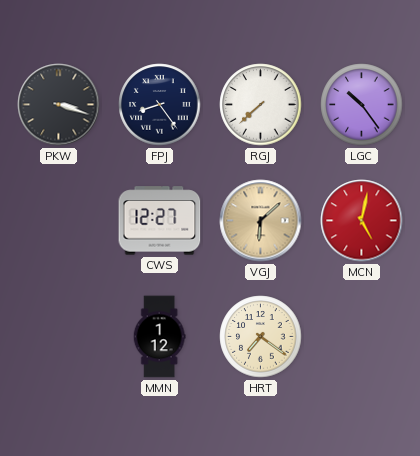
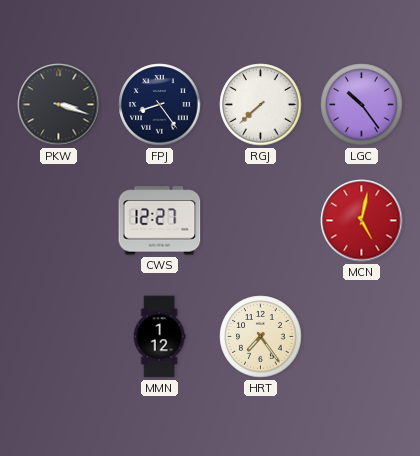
VGJ: 6:08 -> none (261, 221)
HRT: 7:21 -> 7:24 (261, 337)
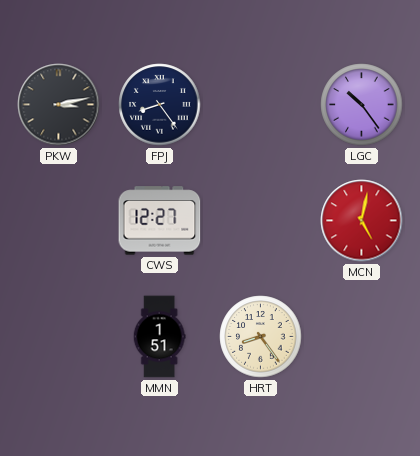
PKW: 3:18 -> 3:13 (59, 105)
RGJ: 7:38 -> none (261, 105)
MMN: 1:12 -> 1:51 (159, 337)
HRT: 7:24 -> 8:24 (261, 337)
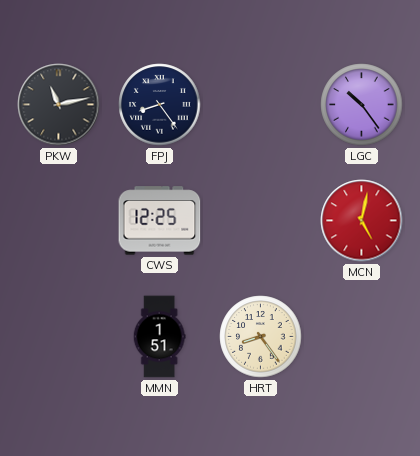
PKW: 3:13 -> 11:13 (59, 105)
CWS: 12:27 -> 12:25 (160, 221)
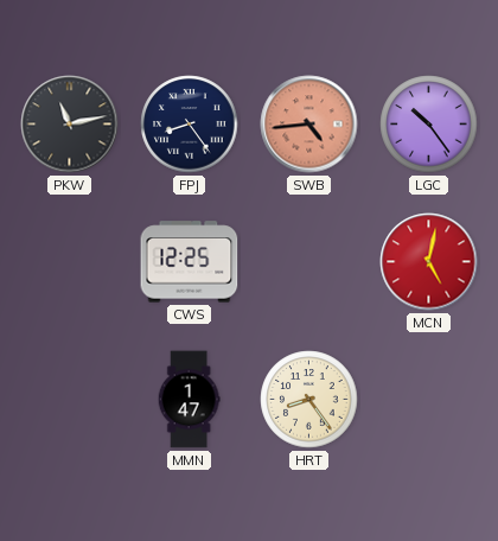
SWB: none -> 4:44 (309, 125)
MMN: 1:51 -> 1:47 (189, 400)
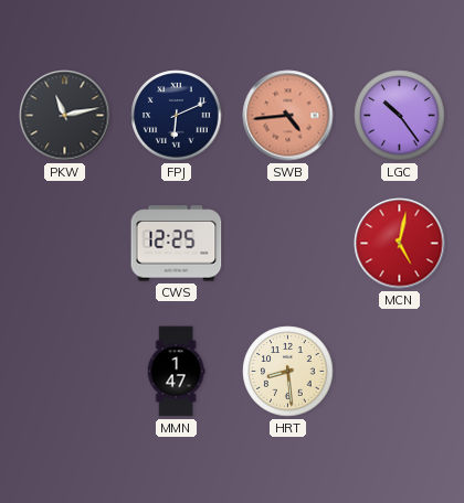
FPJ: 8:24 -> 6:11 (177, 116)
HRT: 8:24 -> 8:29 (288, 372)
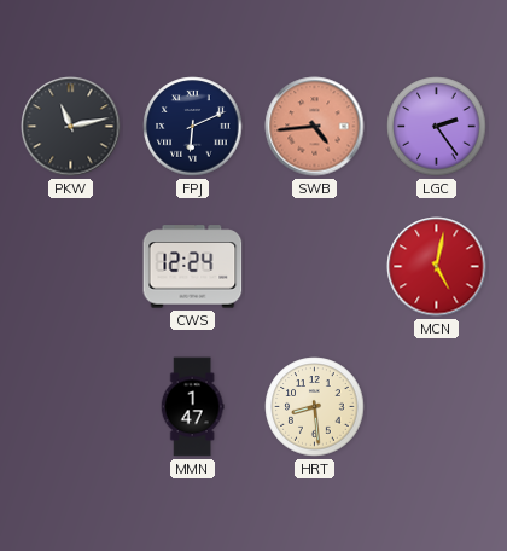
LGC: 10:24 -> 2:24 (437, 127)
CWS: 12:25 -> 12:24 (193, 267)
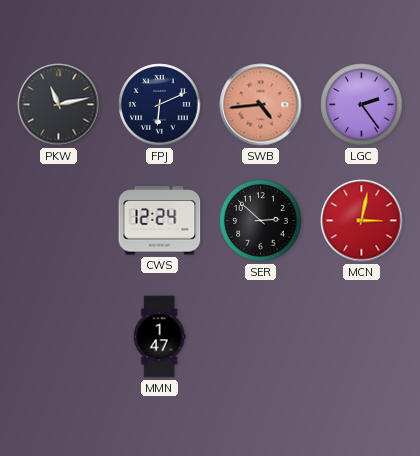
SER: none -> 2:52 (261, 221)
MCN: 5:02 -> 3:02 (362, 221)
HRT: 8:29 -> none (315, 407)
